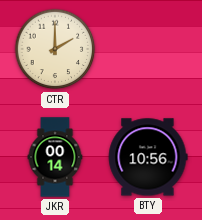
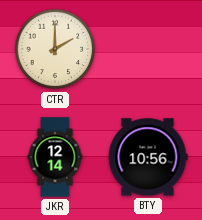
JKR: 00:14 -> 12:14 (55, 157)
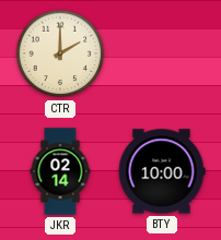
JKR: 12:14 -> 02:14 (60, 171)
BTY: 10:56 -> 10:00 (162, 171)
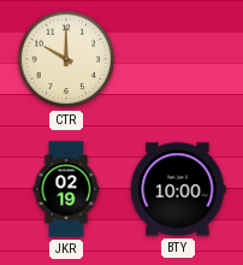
CTR: 2:00 -> 10:00 (66, 59)
JKR: 02:14 -> 02:19 (66, 189)
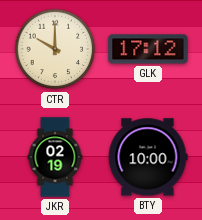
GLK: none -> 17:12 (148, 49)
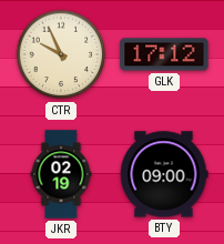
CTR: 10:00 -> 9:56 (61, 54)
BTY: 10:00 -> 09:00 (164, 174)
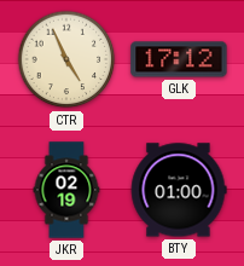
CTR: 9:56 -> 4:56 (66, 59)
BTY: 09:00 -> 01:00 (179, 190)
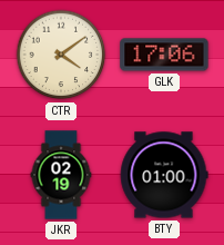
CTR: 4:56 -> 4:09 (61, 55)
GLK: 17:12 -> 17:06 (164, 55)
